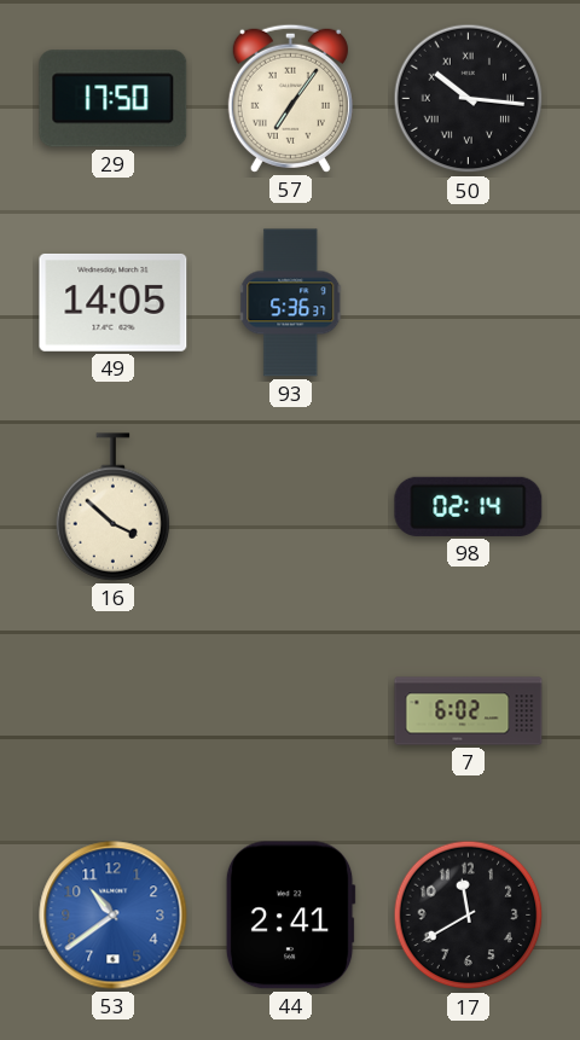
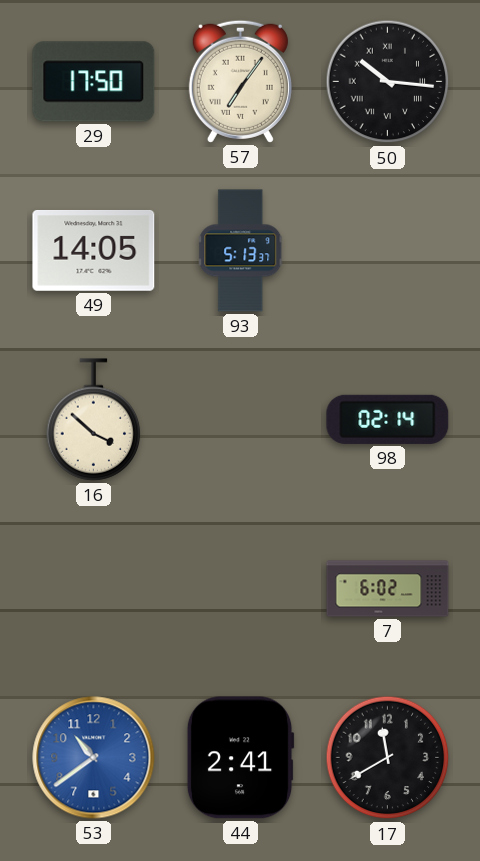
93: 5:36 -> 5:13 (241, 251)
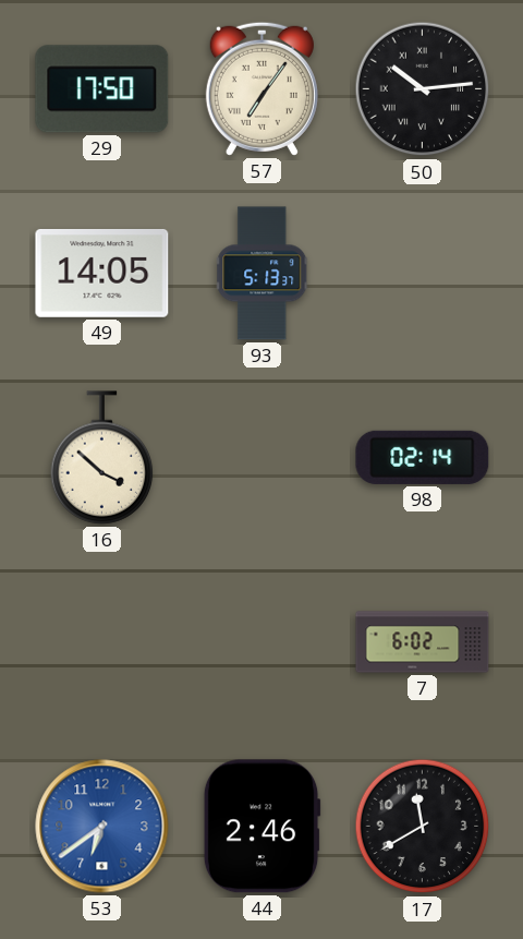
50: 10:16 -> 10:14 (423, 89)
53: 10:39 -> 6:39 (102, 827)
44: 2:41 -> 2:46 (261, 827)
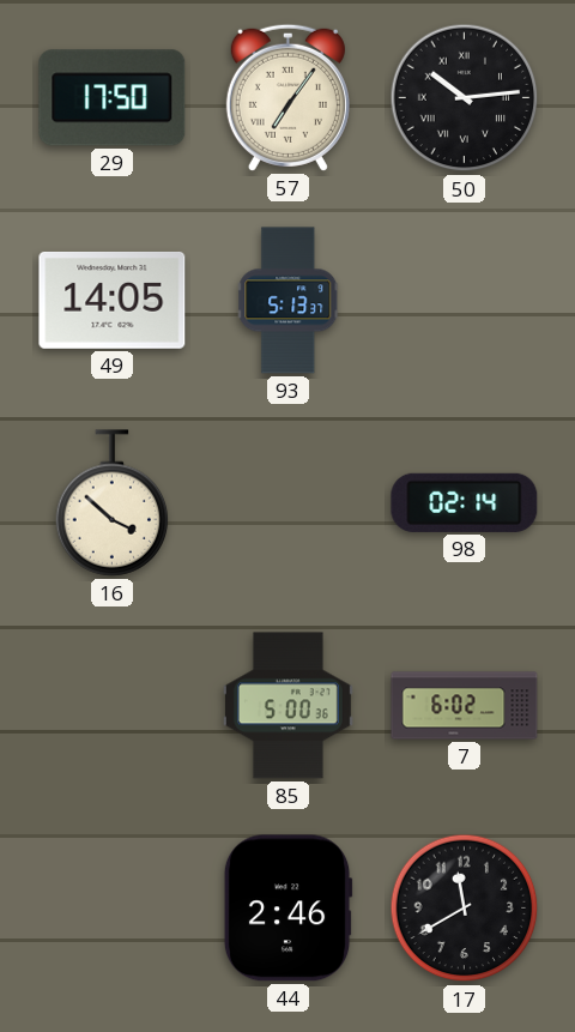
85: none -> 5:00 (287, 706)
53: 6:39 -> none (102, 827)
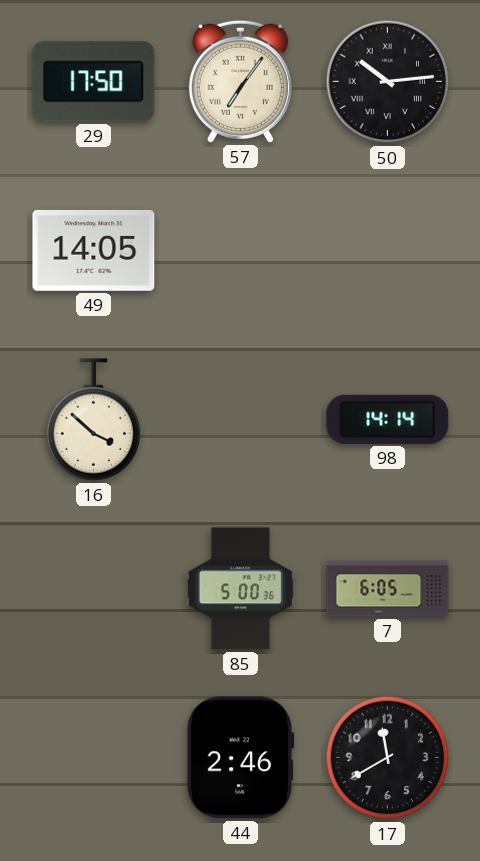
93: 5:13 -> none (289, 301)
98: 02:14 -> 14:14 (388, 419)
7: 6:02 -> 6:05 (388, 589)
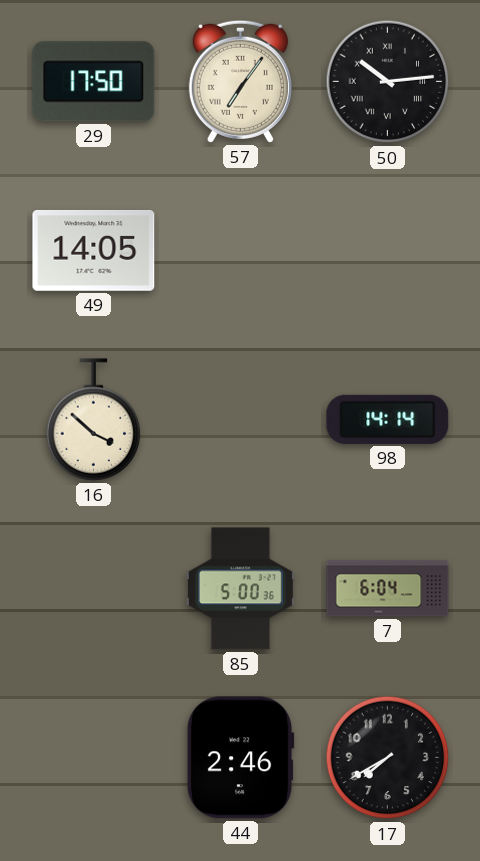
7: 6:05 -> 6:04 (388, 589)
17: 11:40 -> 7:40 (388, 758)
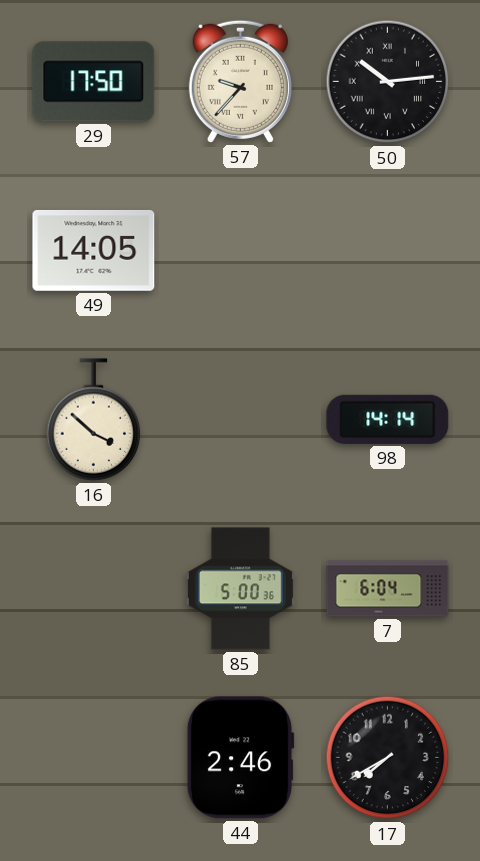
57: 7:06 -> 9:37 (240, 81)
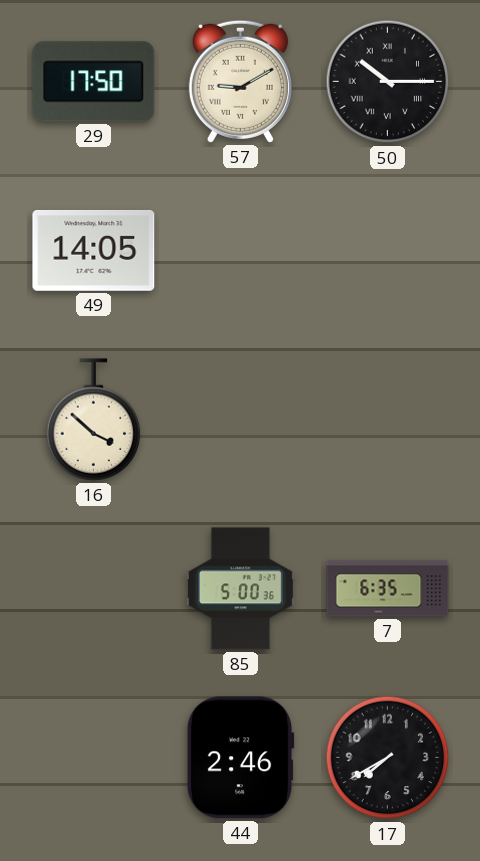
57: 9:37 -> 9:10 (240, 81)
50: 10:14 -> 10:15 (388, 82)
98: 14:14 -> none (388, 419)
7: 6:04 -> 6:35 (388, 589)
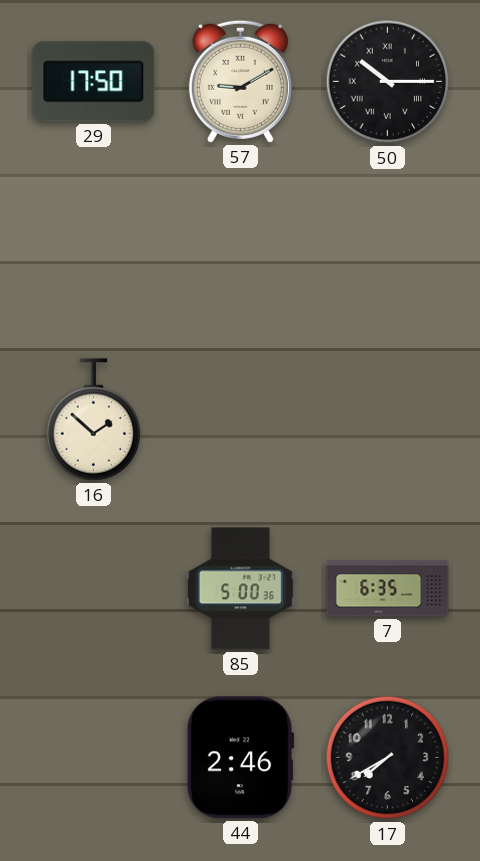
49: 14:05 -> none (94, 250)
16: 3:52 -> 1:52 (94, 420)
